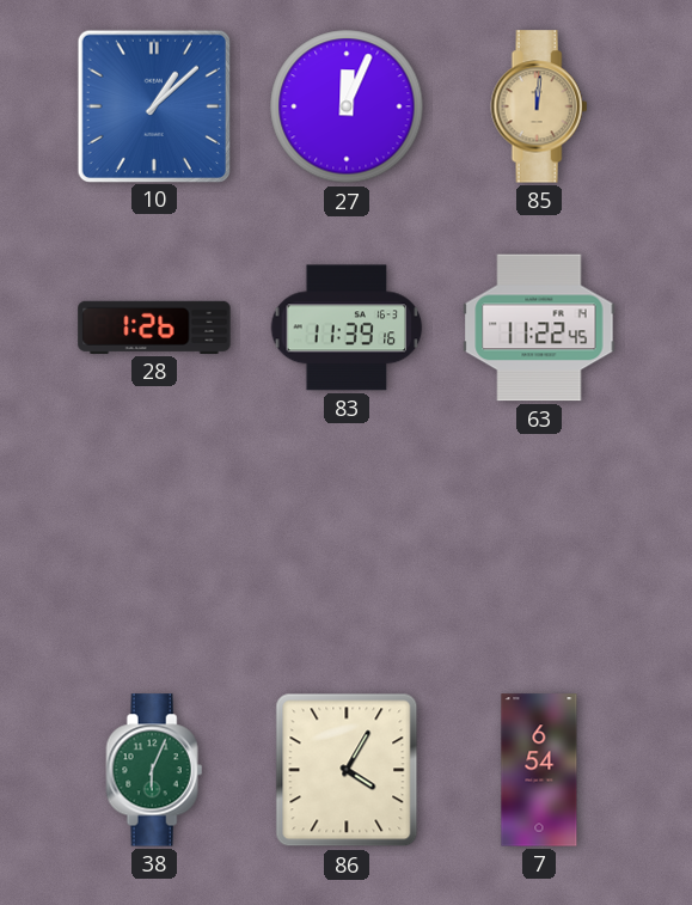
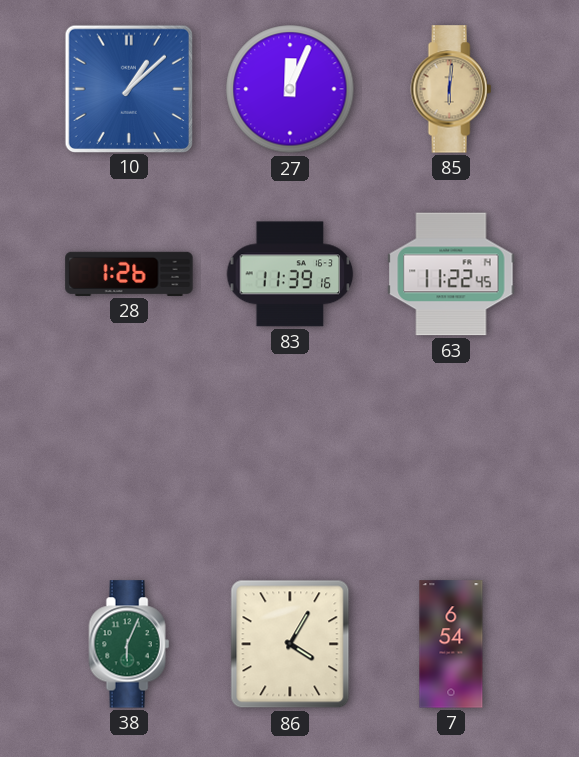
85: 12:01 -> 6:01 (451, 89)
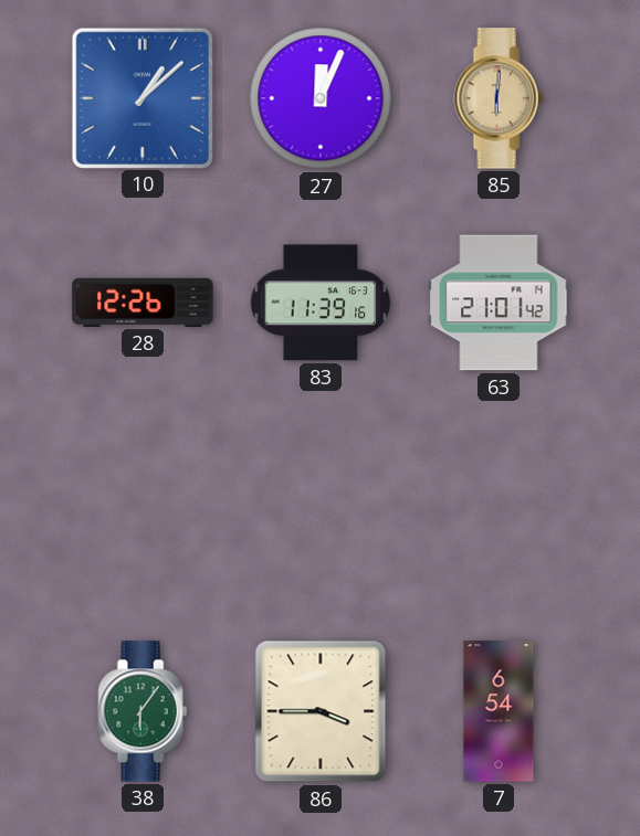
28: 1:26 -> 12:26 (143, 303)
63: 11:22 -> 21:01 (499, 303)
38: 6:04 -> 6:06 (143, 711)
86: 4:05 -> 3:45 (321, 711)
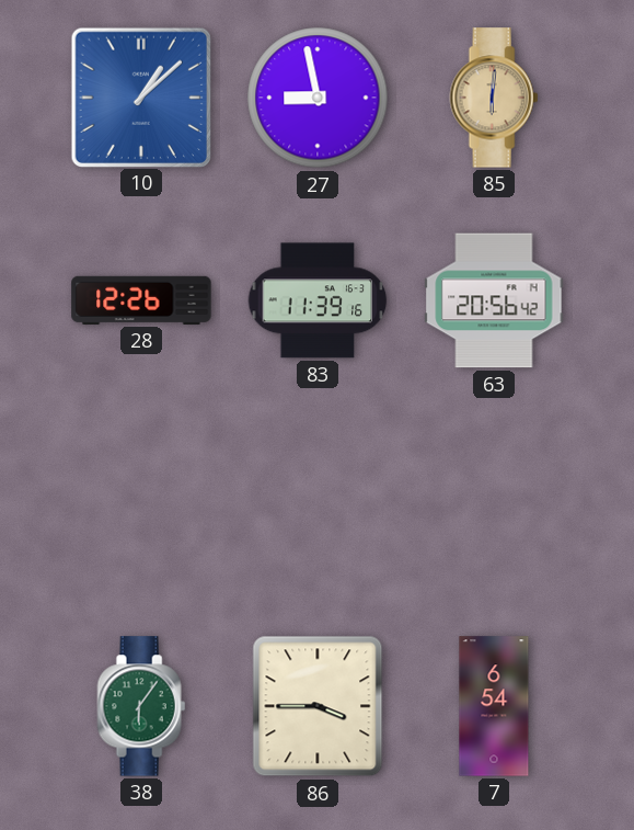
27: 12:04 -> 8:58 (318, 98)
63: 21:01 -> 20:56 (494, 300)
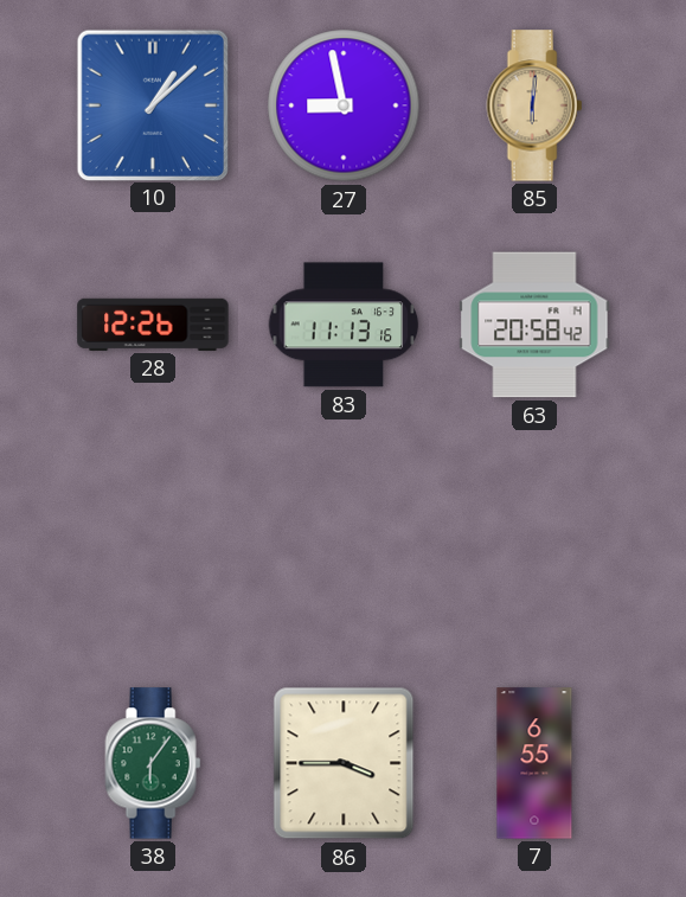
83: 11:39 -> 11:13 (344, 325)
63: 20:56 -> 20:58 (534, 325)
7: 6:54 -> 6:55 (534, 763)
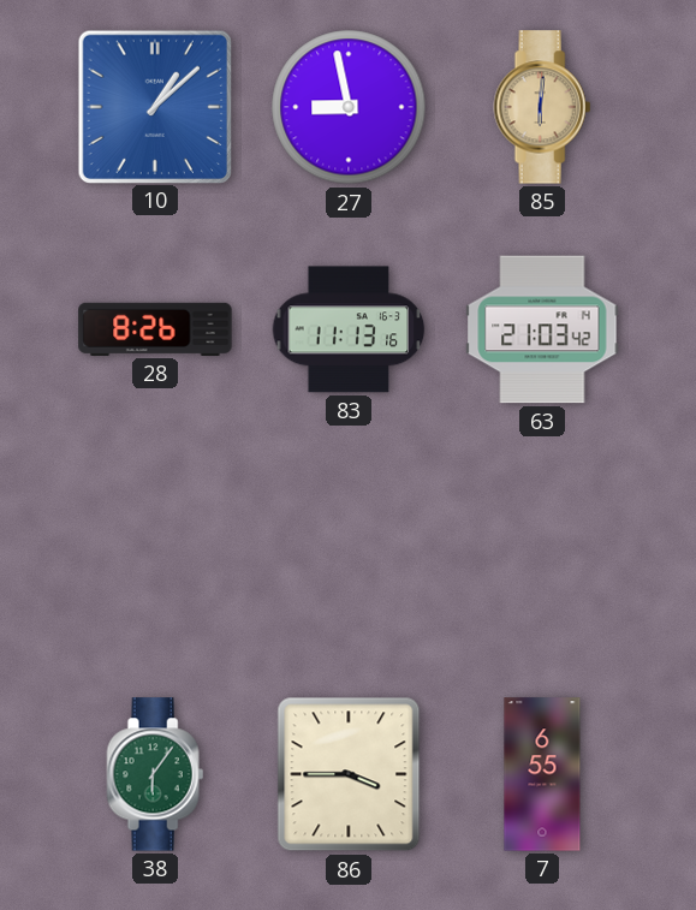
28: 12:26 -> 8:26 (155, 329)
63: 20:58 -> 21:03 (542, 329)
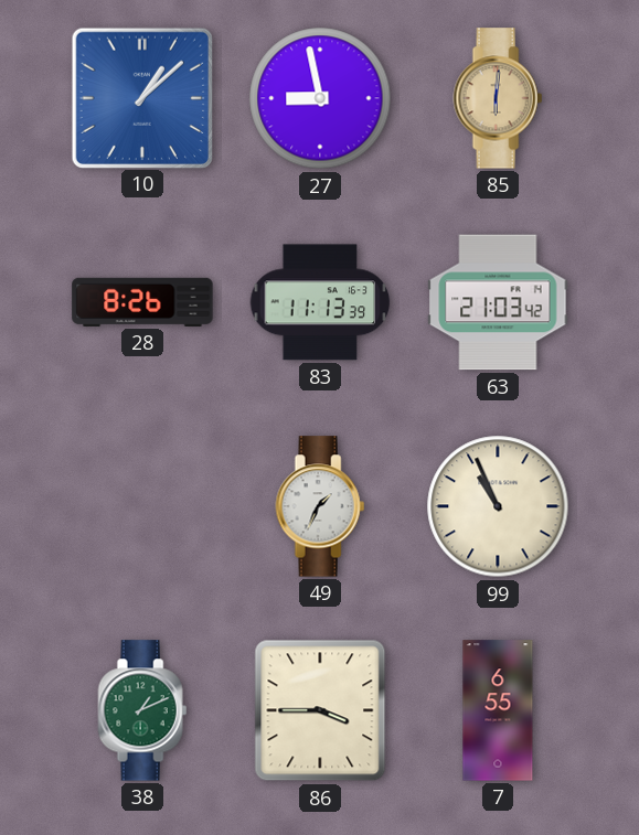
83: 11:13:16 -> 11:13:39 (320, 302)
49: none -> 1:34 (320, 506)
99: none -> 10:56 (498, 506)
38: 6:06 -> 1:11 (142, 710)
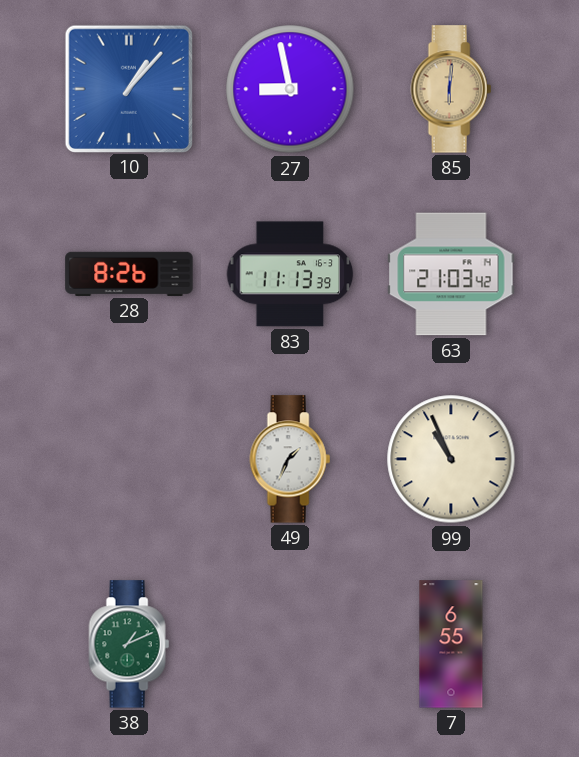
10: 1:08 -> 1:07 (128, 88)
86: 3:45 -> none (320, 710)
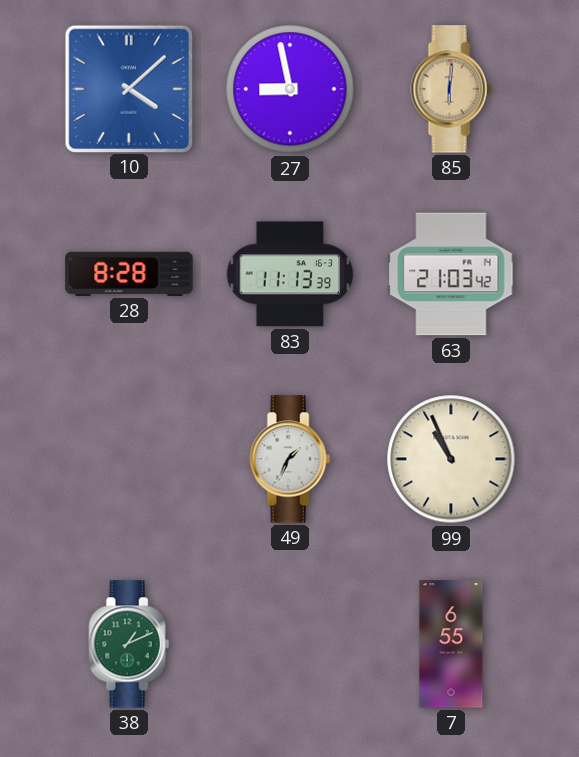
10: 1:07 -> 4:08 (128, 88)
28: 8:26 -> 8:28 (129, 274)
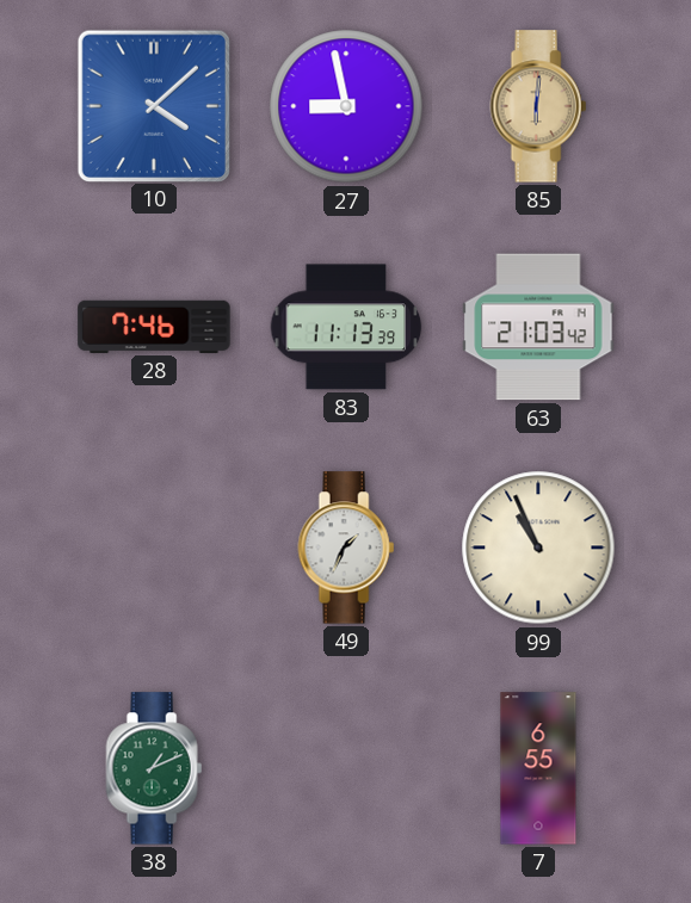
28: 8:28 -> 7:46 (154, 327)
